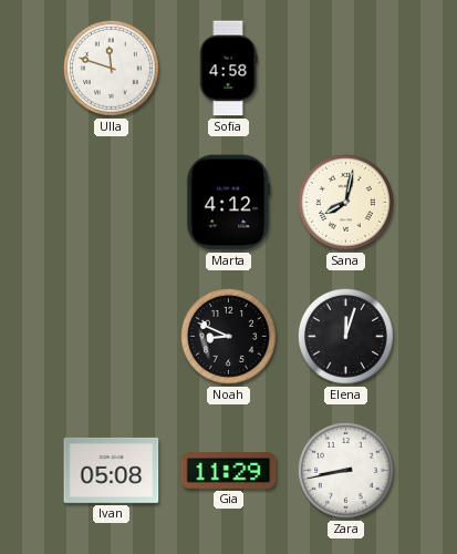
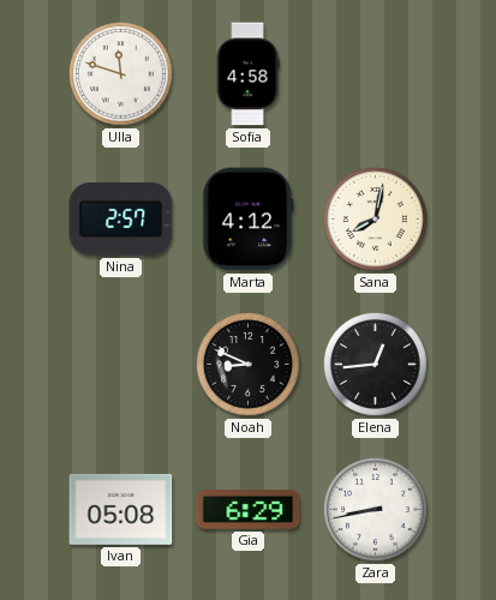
Nina: none -> 2:57 (121, 220)
Elena: 12:03 -> 12:44 (375, 364)
Gia: 11:29 -> 6:29 (249, 510)
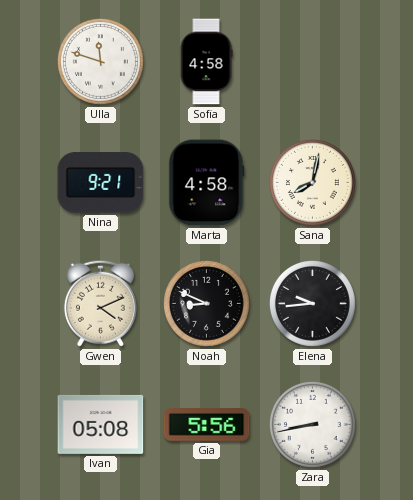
Nina: 2:57 -> 9:21 (101, 183)
Marta: 4:12 -> 4:58 (207, 183)
Gwen: none -> 4:11 (100, 303)
Elena: 12:44 -> 9:44 (312, 303)
Gia: 6:29 -> 5:56 (207, 425)
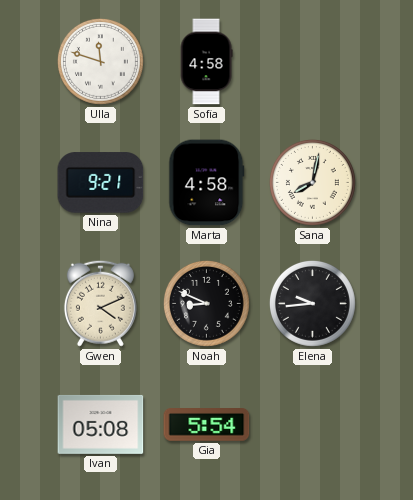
Gia: 5:56 -> 5:54 (207, 425)
Zara: 8:43 -> none (312, 424)
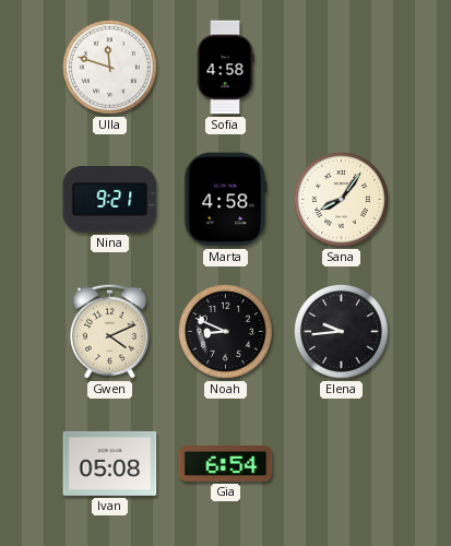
Sana: 8:02 -> 8:06 (341, 199)
Gia: 5:54 -> 6:54 (226, 464)
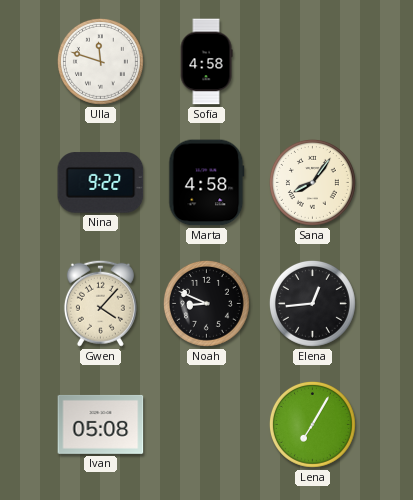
Nina: 9:21 -> 9:22 (101, 183)
Gwen: 4:11 -> 4:07 (100, 303)
Elena: 9:44 -> 12:44 (312, 303)
Gia: 6:54 -> none (226, 464)
Lena: none -> 7:05 (312, 424)
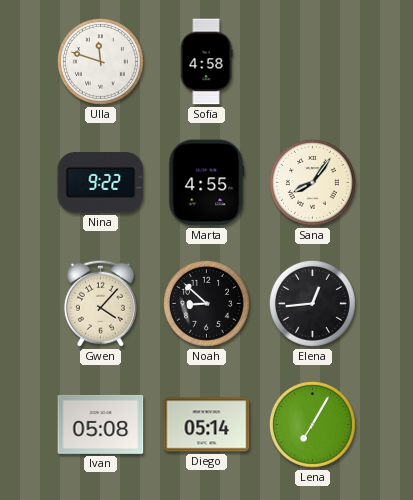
Marta: 4:58 -> 4:55 (207, 183)
Noah: 8:49 -> 8:52 (206, 303)
Diego: none -> 05:14 (207, 425)
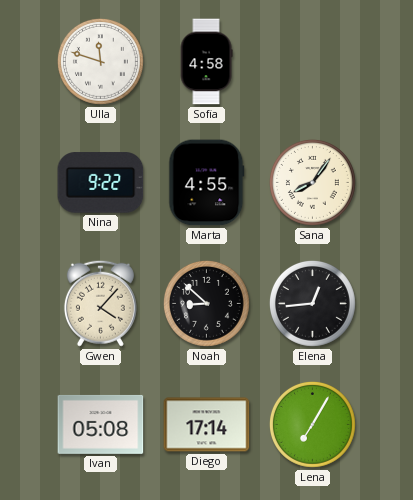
Diego: 05:14 -> 17:14 (207, 425)
